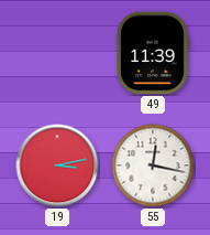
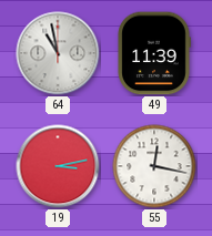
64: none -> 10:58 (58, 53)
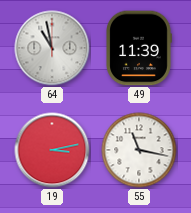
55: 12:17 -> 11:17 (139, 150)
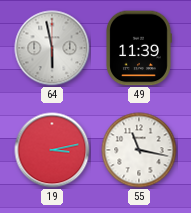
64: 10:58 -> 5:58 (52, 48)
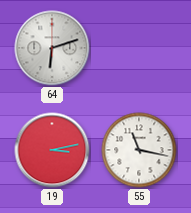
64: 5:58 -> 6:12 (52, 48)
49: 11:39 -> none (139, 48)
